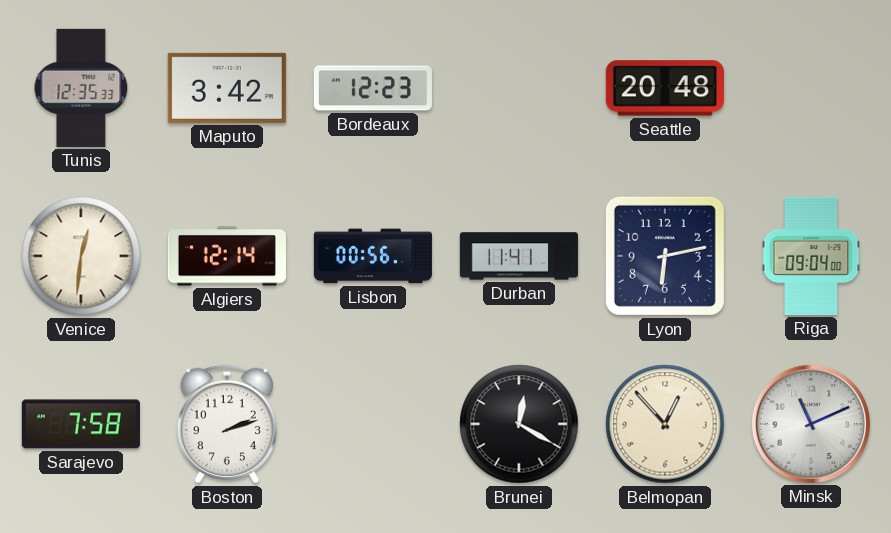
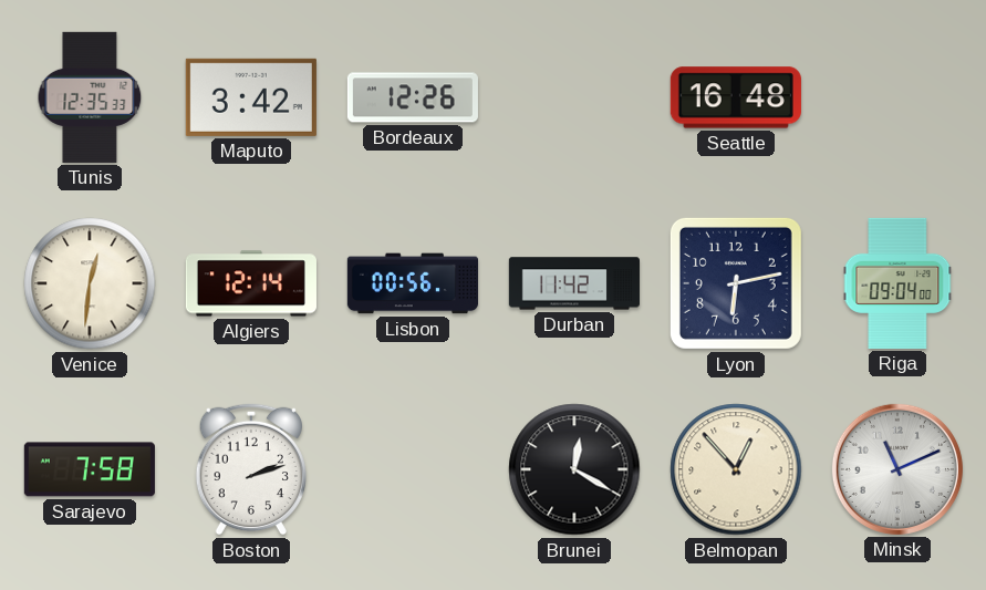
Bordeaux: 12:23 -> 12:26 (413, 97)
Seattle: 20:48 -> 16:48 (736, 97)
Durban: 11:41 -> 11:42 (574, 283)
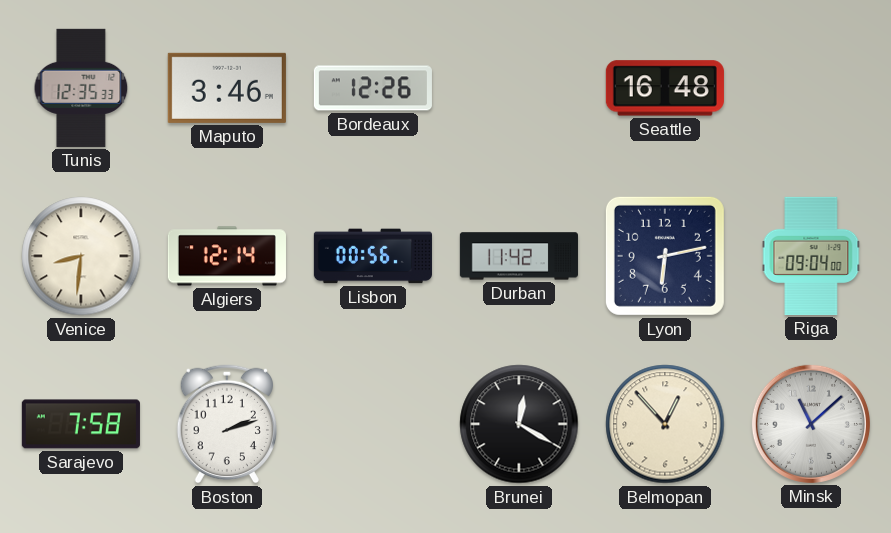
Maputo: 3:42 -> 3:46 (227, 88)
Venice: 12:31 -> 8:31 (81, 256)
Minsk: 11:11 -> 11:08 (811, 424)
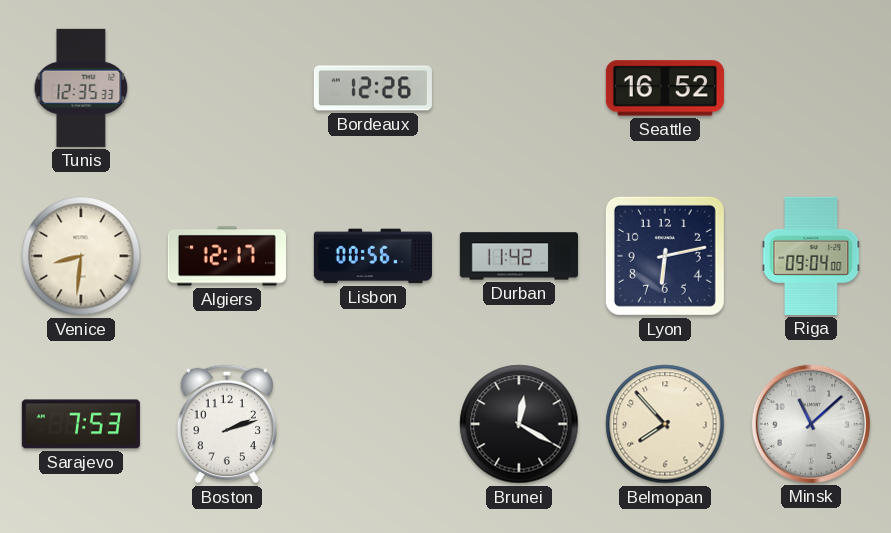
Maputo: 3:46 -> none (227, 88)
Seattle: 16:48 -> 16:52 (665, 88)
Algiers: 12:14 -> 12:17 (227, 256)
Sarajevo: 7:58 -> 7:53 (81, 424)
Belmopan: 12:53 -> 7:53 (665, 424)
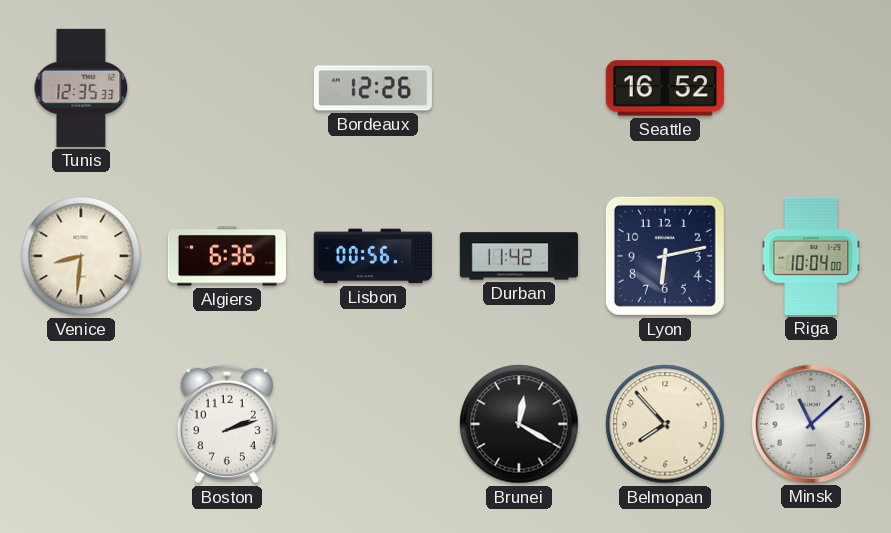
Algiers: 12:17 -> 6:36 (227, 256)
Riga: 09:04 -> 10:04 (811, 256)
Sarajevo: 7:53 -> none (81, 424)
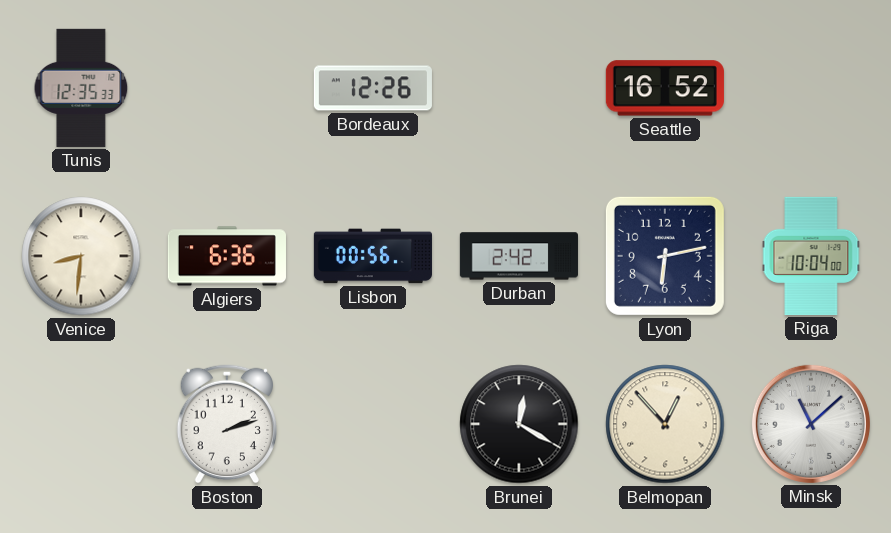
Durban: 11:42 -> 2:42 (519, 256)
Belmopan: 7:53 -> 12:53 (665, 424)
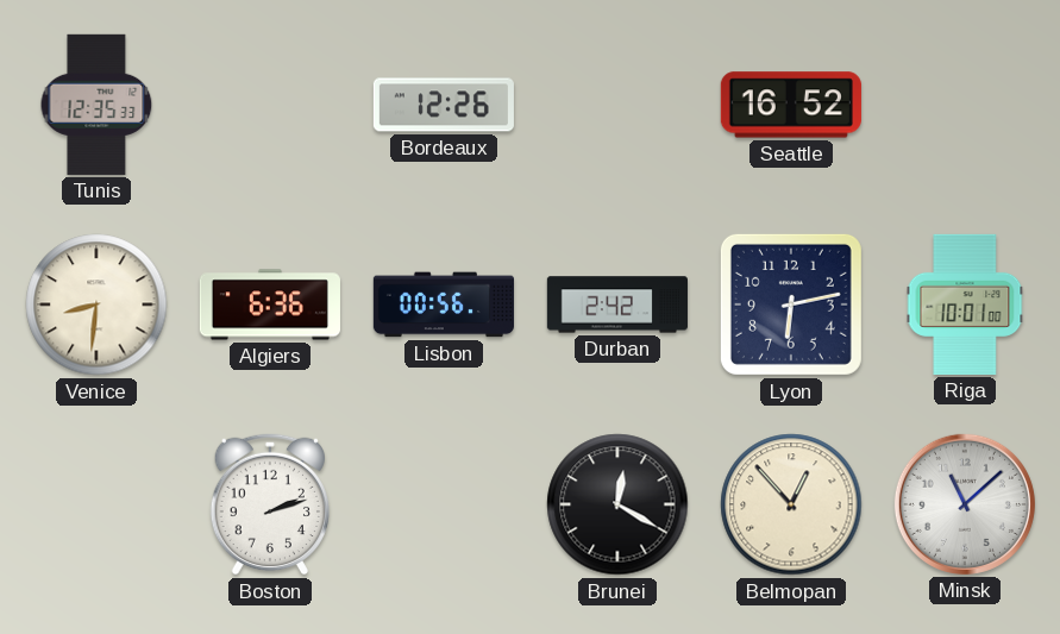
Riga: 10:04 -> 10:01 (965, 305)
